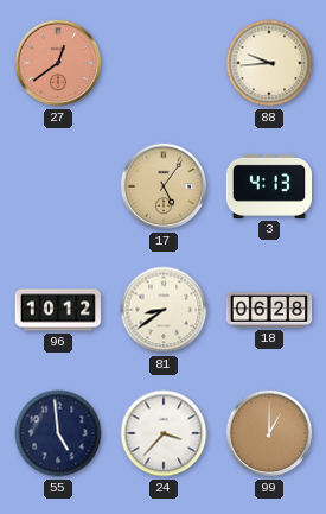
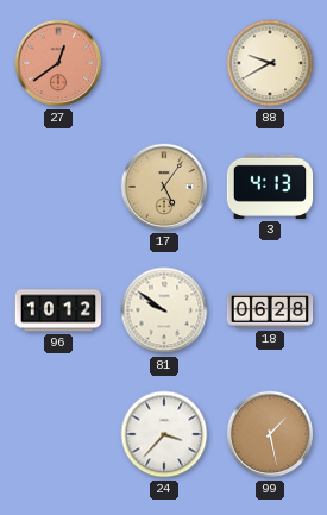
88: 9:44 -> 9:40 (270, 63)
81: 8:39 -> 9:51 (164, 310)
55: 4:59 -> none (58, 433)
99: 1:00 -> 1:28 (270, 434)
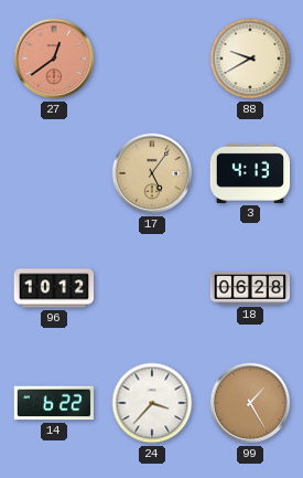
81: 9:51 -> none (164, 310)
14: none -> 6:22 (53, 403)
99: 1:28 -> 1:25 (250, 403)
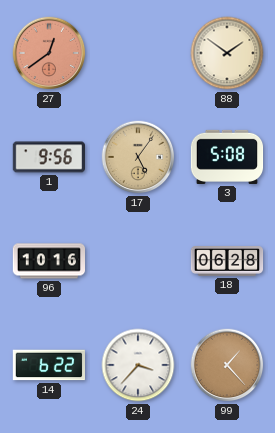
88: 9:40 -> 1:51 (227, 53)
1: none -> 9:56 (48, 157)
3: 4:13 -> 5:08 (227, 157)
96: 10:12 -> 10:16 (49, 261)
99: 1:25 -> 1:23 (227, 365)
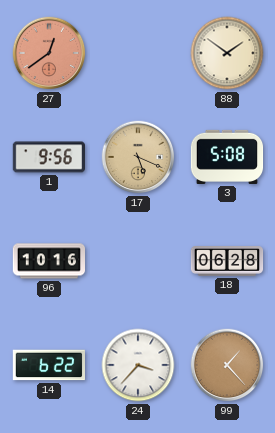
17: 5:06 -> 5:19 (138, 157)
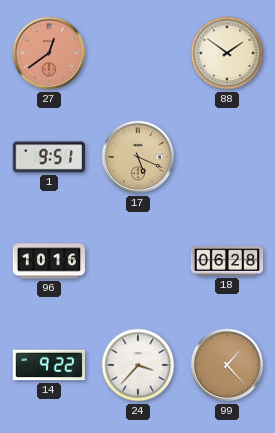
1: 9:56 -> 9:51 (48, 157)
3: 5:08 -> none (227, 157)
14: 6:22 -> 9:22 (48, 365)
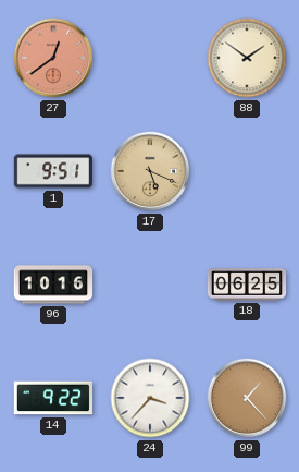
18: 06:28 -> 06:25 (247, 285)
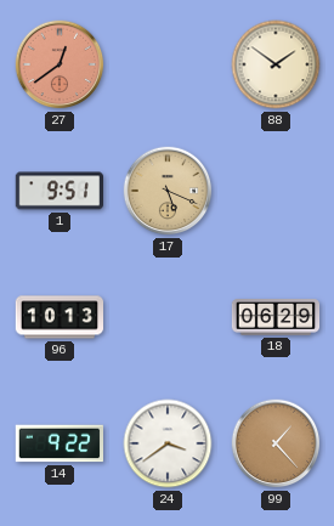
96: 10:16 -> 10:13 (60, 317)
18: 06:25 -> 06:29 (276, 317)
24: 3:37 -> 3:39 (168, 443)
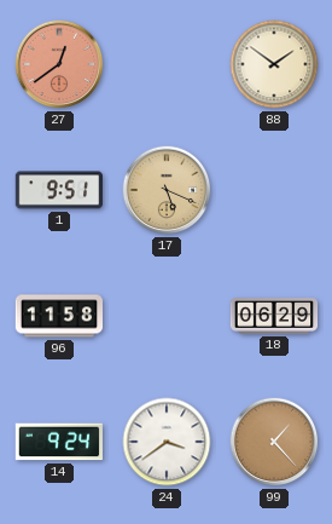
96: 10:13 -> 11:58 (59, 316)
14: 9:22 -> 9:24 (58, 442)
